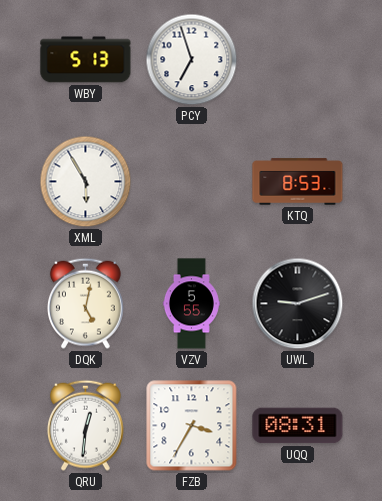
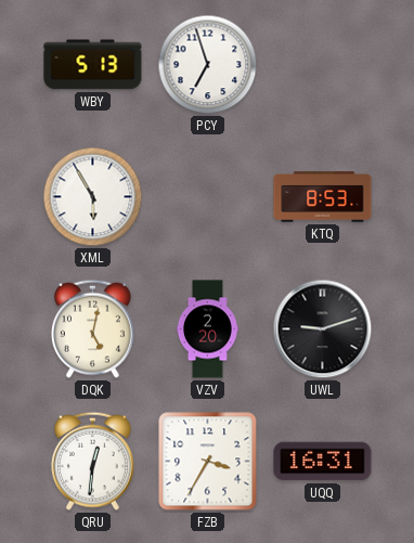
VZV: 5:55 -> 2:20 (207, 329)
UQQ: 08:31 -> 16:31 (323, 462)
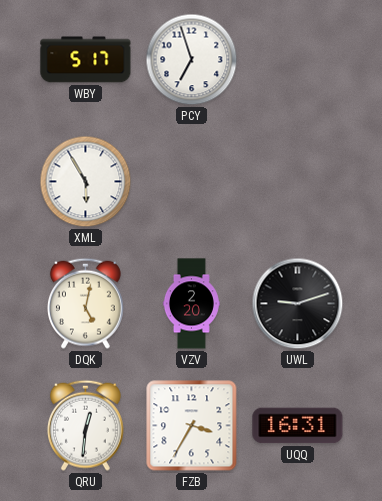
WBY: 5:13 -> 5:17 (86, 60)
KTQ: 8:53 -> none (323, 197)
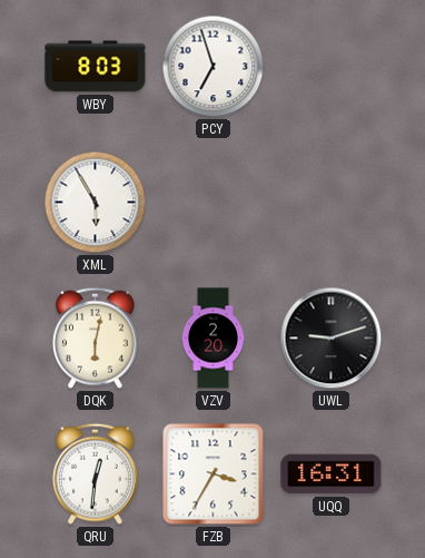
WBY: 5:17 -> 8:03 (96, 67)
DQK: 5:02 -> 6:02 (95, 337)
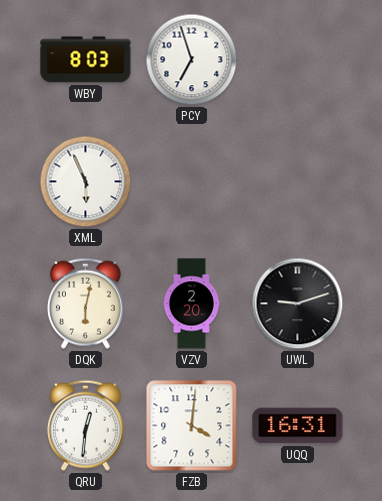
XML: 5:55 -> 5:56 (86, 182)
FZB: 3:35 -> 4:01 (192, 426)
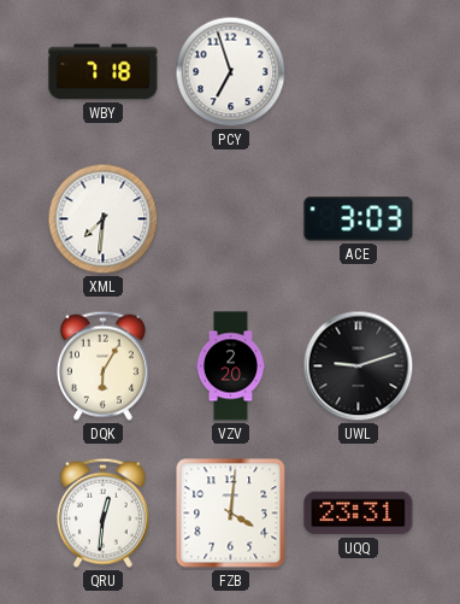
WBY: 8:03 -> 7:18 (104, 72)
XML: 5:56 -> 7:31 (104, 219)
ACE: none -> 3:03 (359, 219)
DQK: 6:02 -> 6:05 (102, 365)
UQQ: 16:31 -> 23:31 (359, 514)
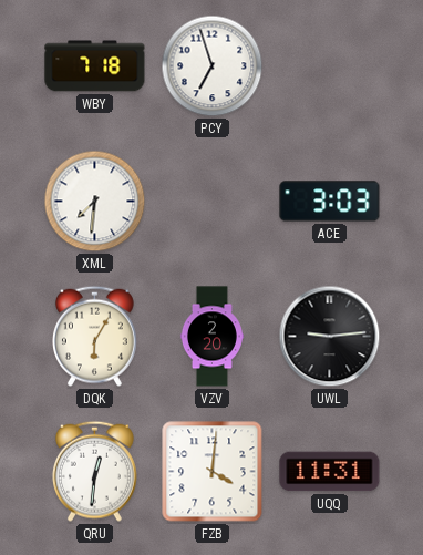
UWL: 9:12 -> 9:14 (330, 337)
UQQ: 23:31 -> 11:31 (330, 472)
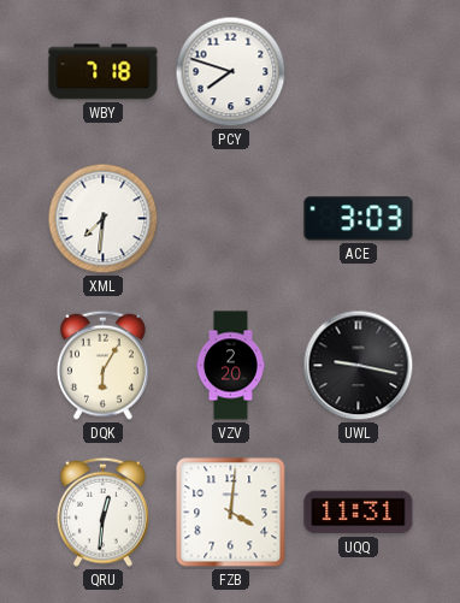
PCY: 6:57 -> 7:48 (231, 72)
UWL: 9:14 -> 9:17 (359, 366)
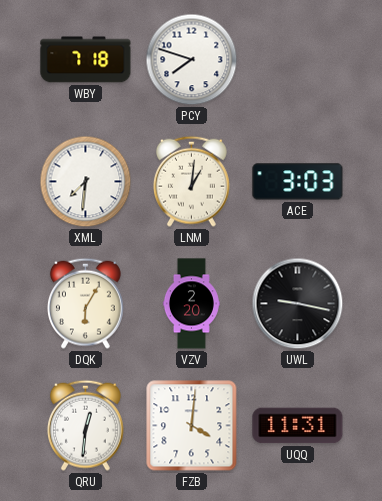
LNM: none -> 1:01 (191, 181)
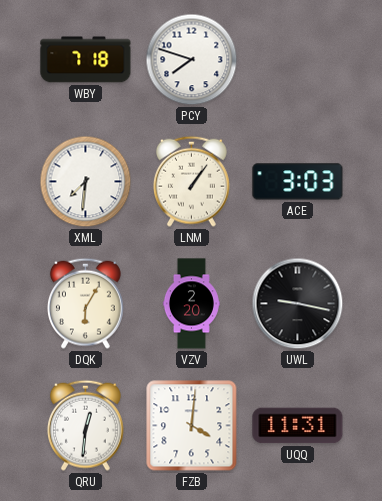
LNM: 1:01 -> 1:06 (191, 181)
